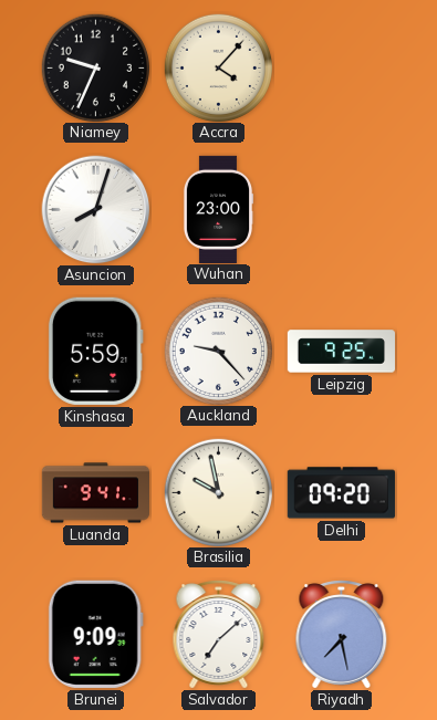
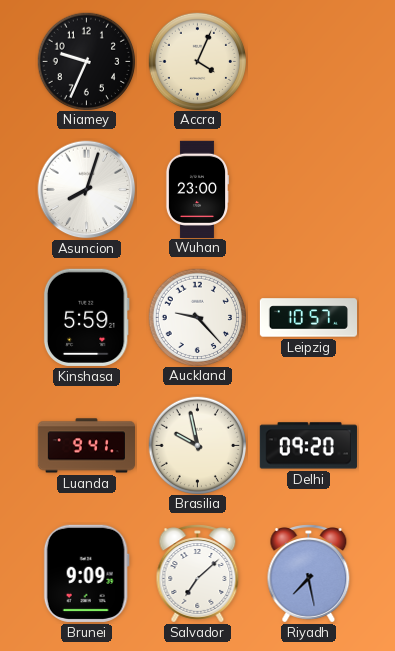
Accra: 4:07 -> 4:04 (197, 61)
Leipzig: 9:25 -> 10:57 (309, 318)
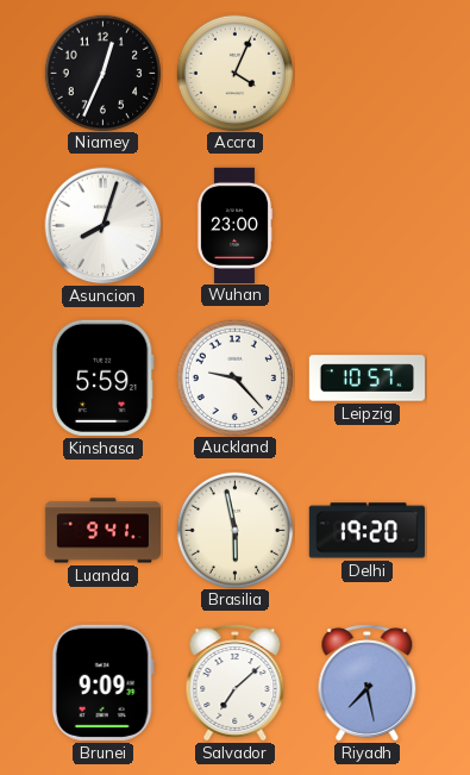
Niamey: 9:34 -> 12:34 (102, 73)
Brasilia: 9:58 -> 5:58 (234, 530)
Delhi: 09:20 -> 19:20 (366, 531)
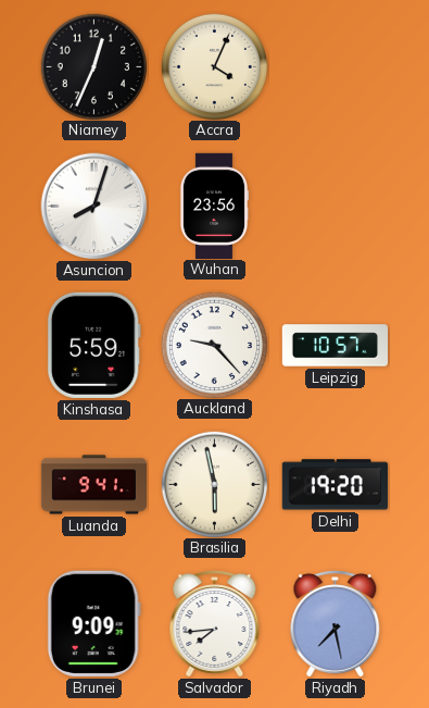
Wuhan: 23:00 -> 23:56 (214, 206)
Salvador: 7:08 -> 7:44 (215, 624)
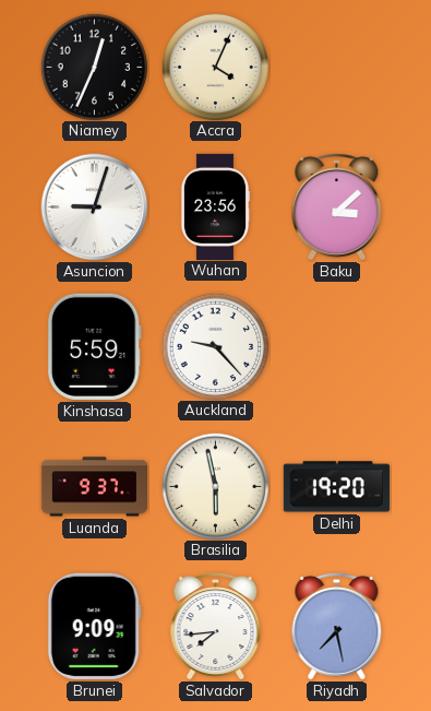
Asuncion: 8:03 -> 9:03 (95, 208)
Baku: none -> 3:08 (337, 208)
Leipzig: 10:57 -> none (336, 346)
Luanda: 9:41 -> 9:37 (94, 487)
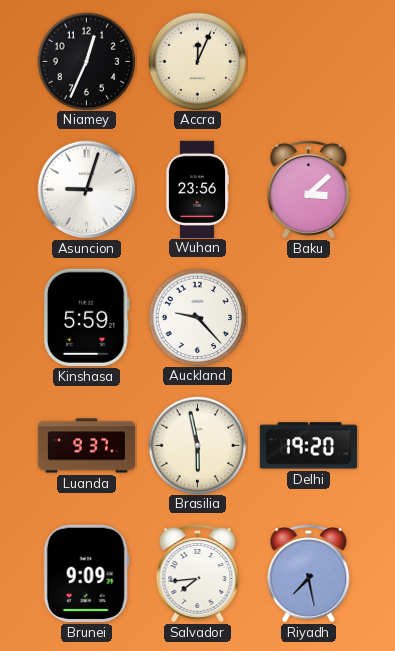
Accra: 4:04 -> 12:04 (197, 61)
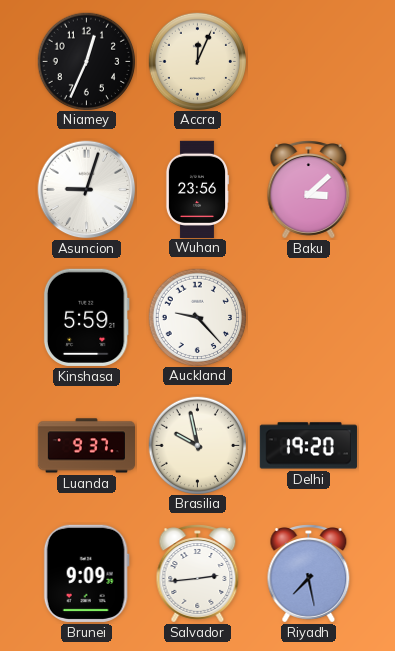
Brasilia: 5:58 -> 9:58 (197, 445)
Salvador: 7:44 -> 2:44 (198, 574)
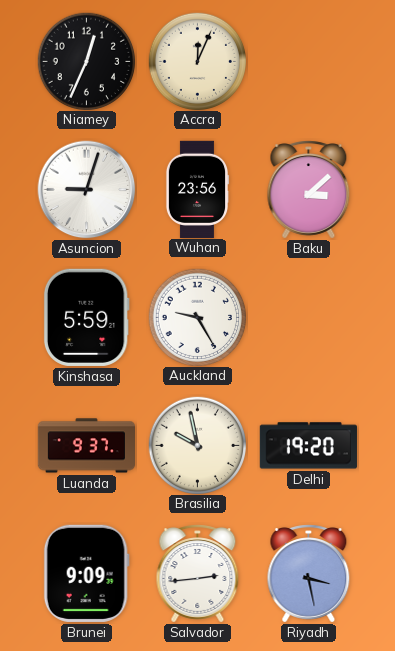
Auckland: 9:23 -> 9:25 (197, 317)
Riyadh: 7:28 -> 3:28 (309, 574)
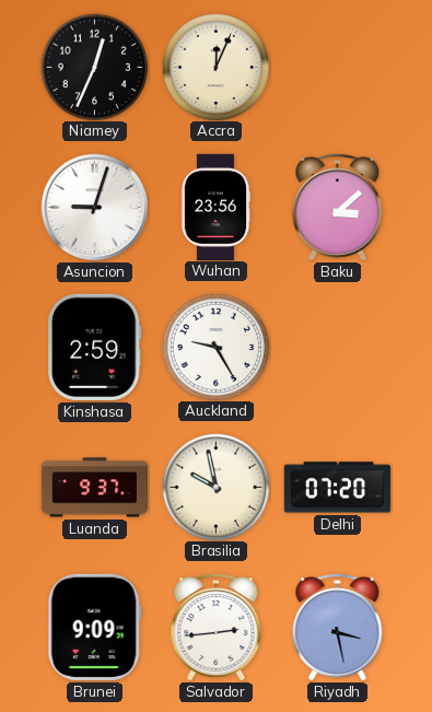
Kinshasa: 5:59 -> 2:59 (94, 347)
Delhi: 19:20 -> 07:20 (337, 488)
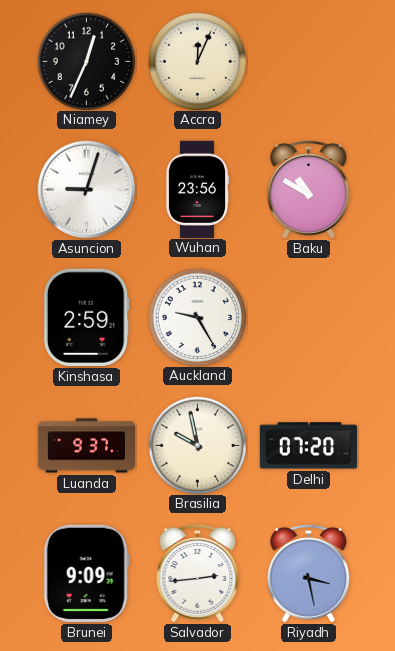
Baku: 3:08 -> 10:50 (309, 190)
